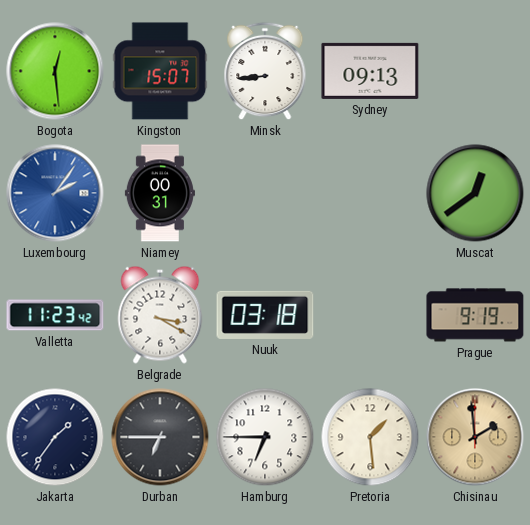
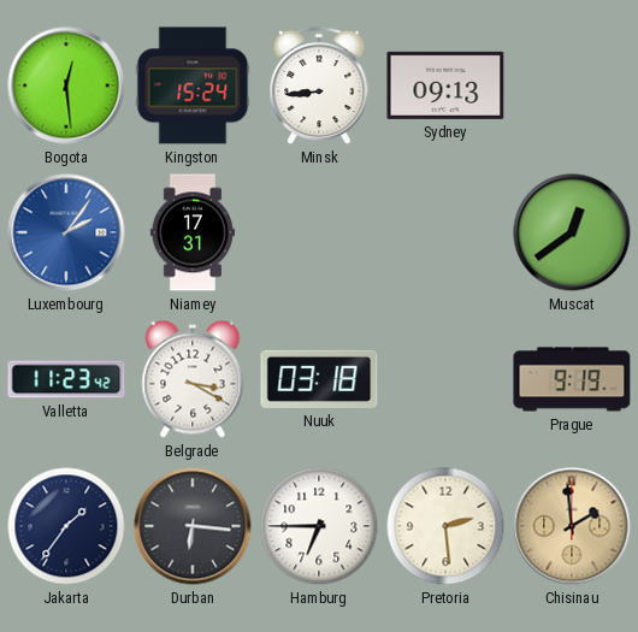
Kingston: 15:07 -> 15:24 (193, 85)
Niamey: 00:31 -> 17:31 (193, 232)
Durban: 6:45 -> 6:16 (193, 526)
Pretoria: 1:29 -> 2:29 (445, 526)
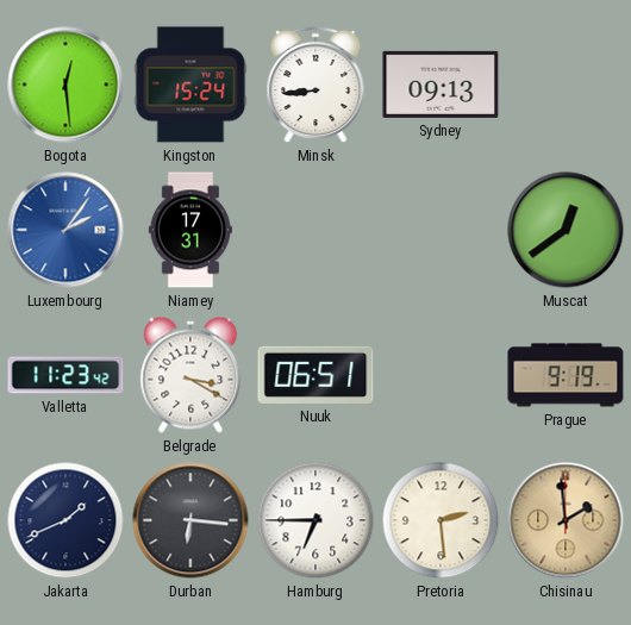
Nuuk: 03:18 -> 06:51 (315, 375)
Jakarta: 1:36 -> 1:41 (65, 520)
